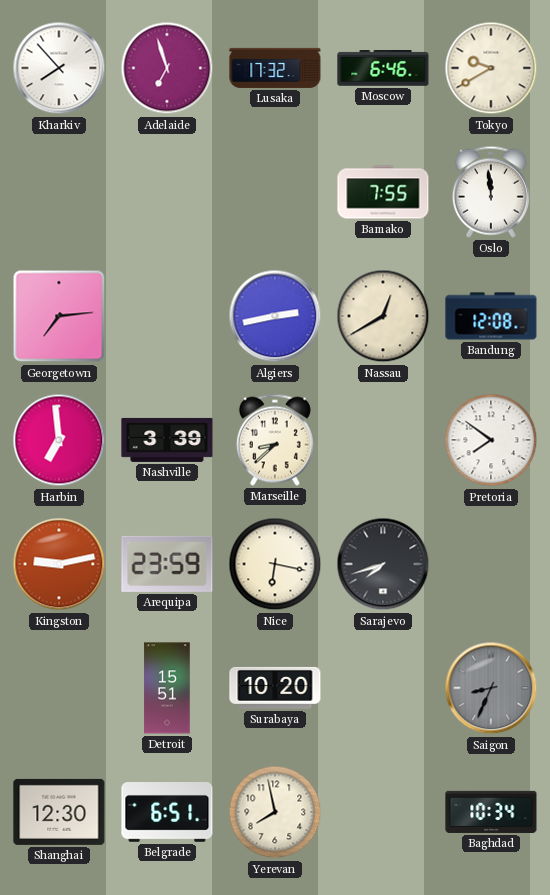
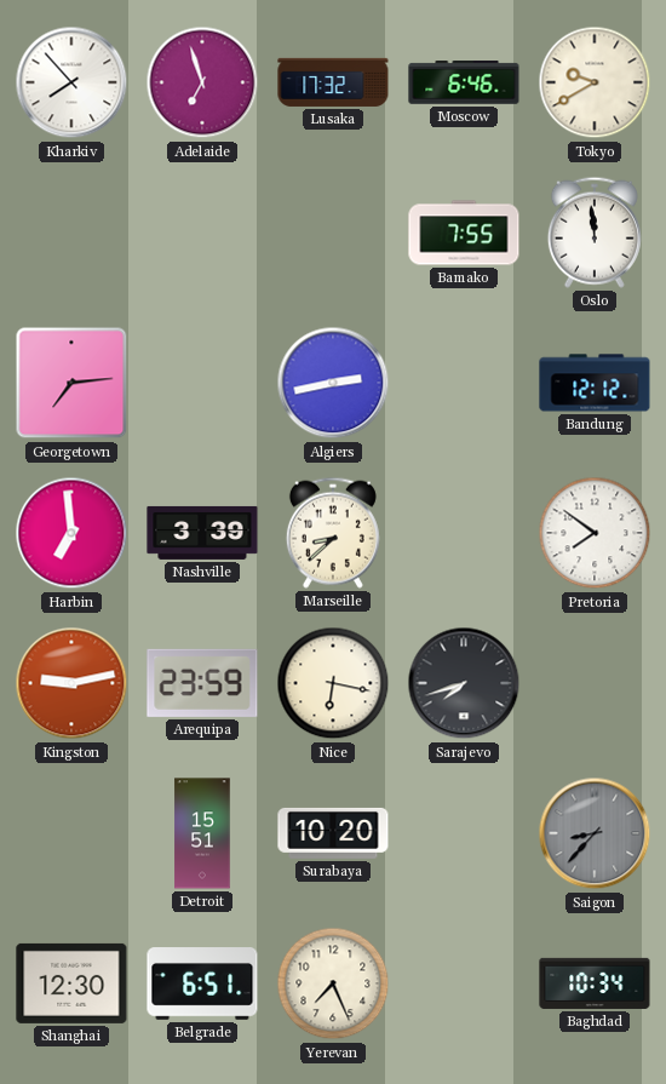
Nassau: 12:40 -> none (383, 316)
Bandung: 12:08 -> 12:12 (595, 383)
Saigon: 8:34 -> 8:37 (595, 833)
Yerevan: 7:58 -> 7:26 (333, 983)
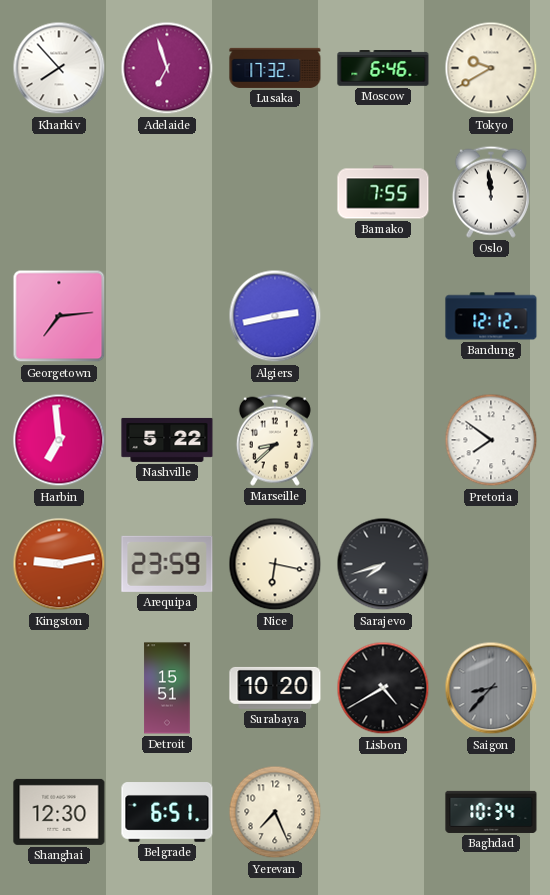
Nashville: 3:39 -> 5:22 (167, 440)
Lisbon: none -> 4:40 (383, 688)
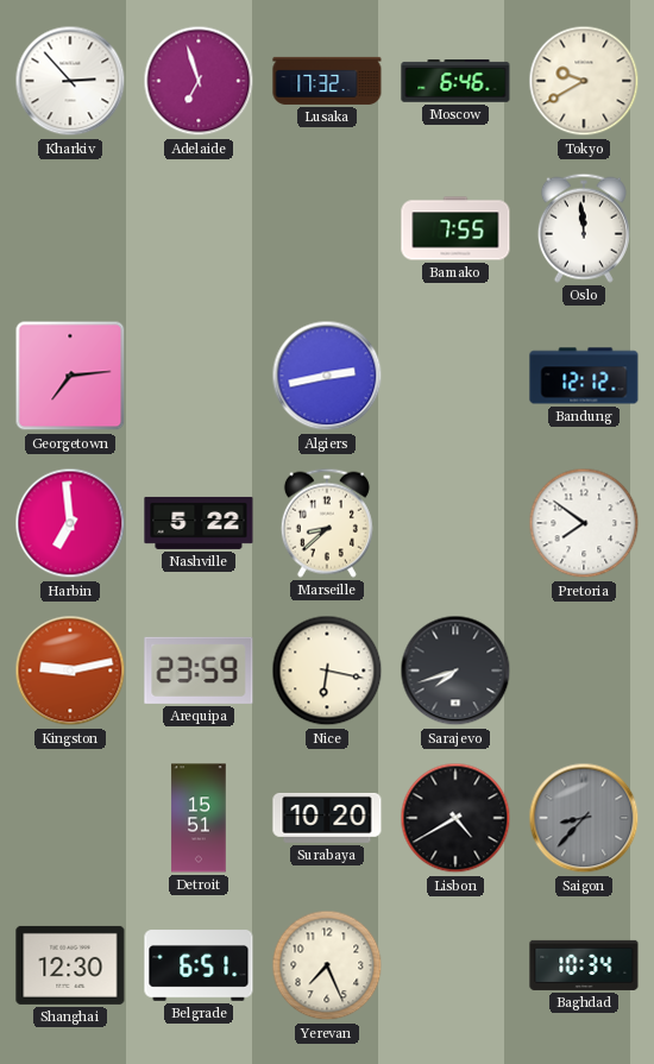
Kharkiv: 7:53 -> 2:53 (70, 81)
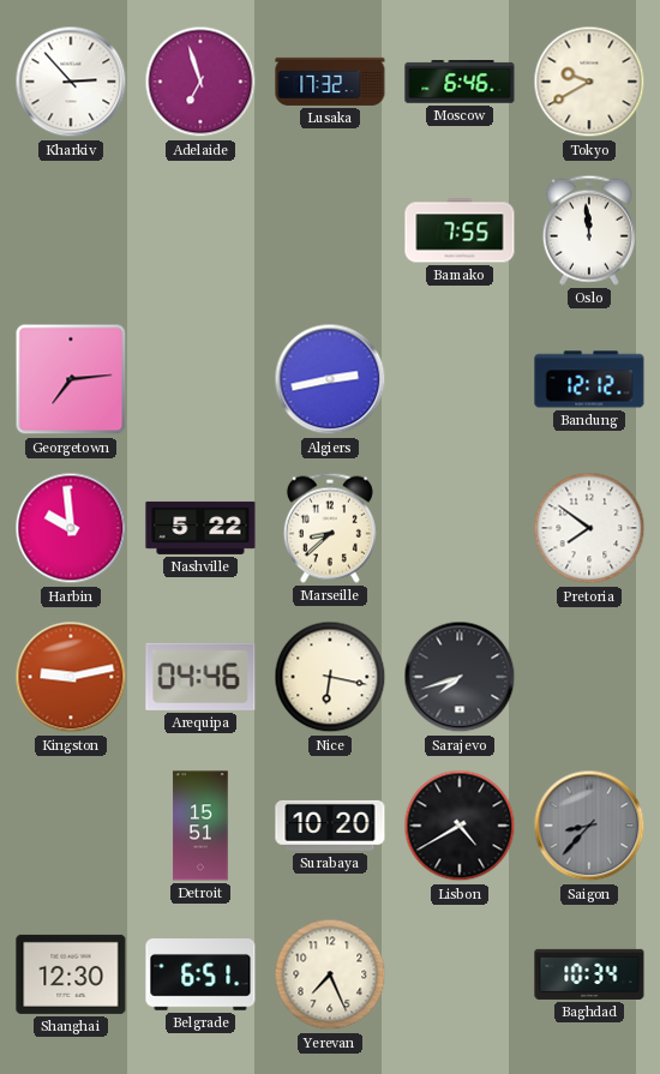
Harbin: 6:59 -> 9:59 (71, 528)
Arequipa: 23:59 -> 04:46 (200, 677)
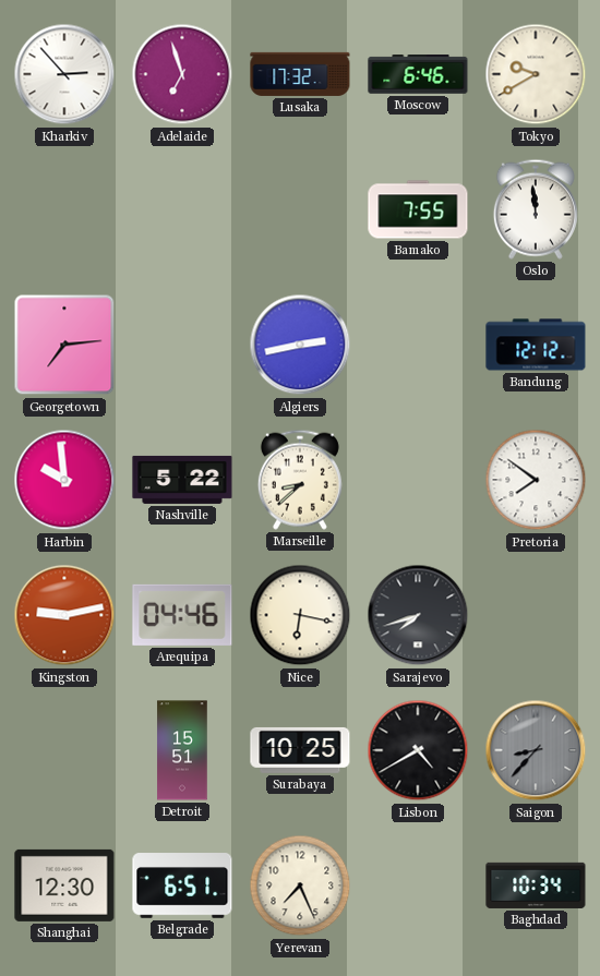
Surabaya: 10:20 -> 10:25 (300, 750)
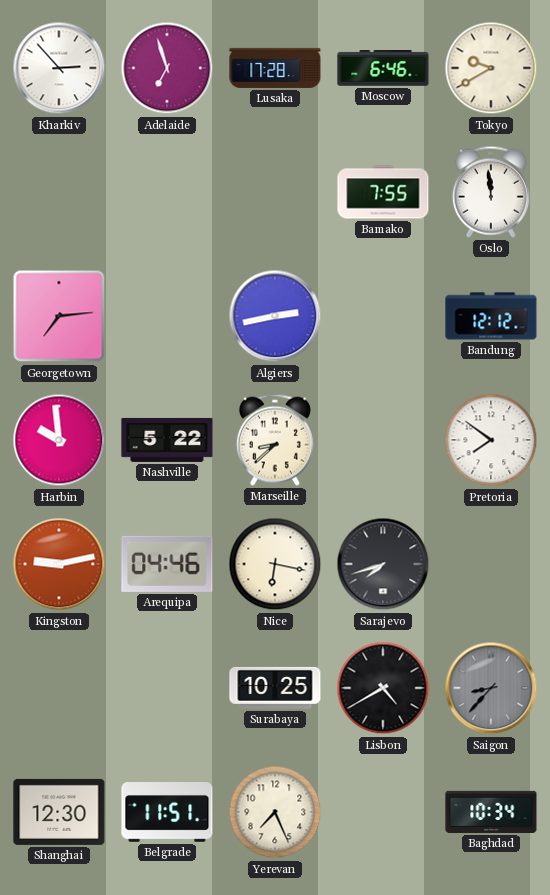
Lusaka: 17:32 -> 17:28 (275, 68)
Detroit: 15:51 -> none (182, 750)
Belgrade: 6:51 -> 11:51 (167, 812)
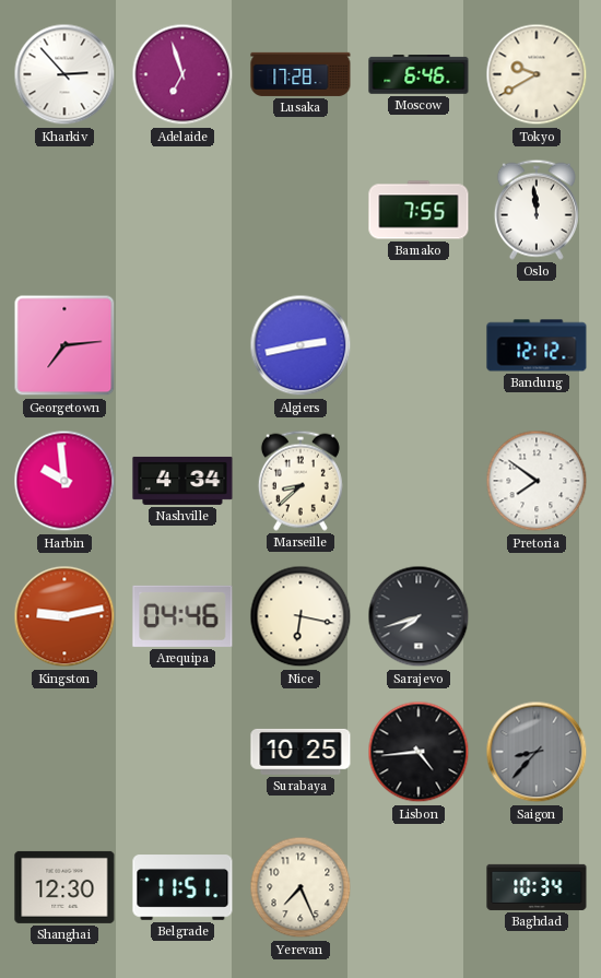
Nashville: 5:22 -> 4:34 (182, 481)
Lisbon: 4:40 -> 4:44 (419, 752)
